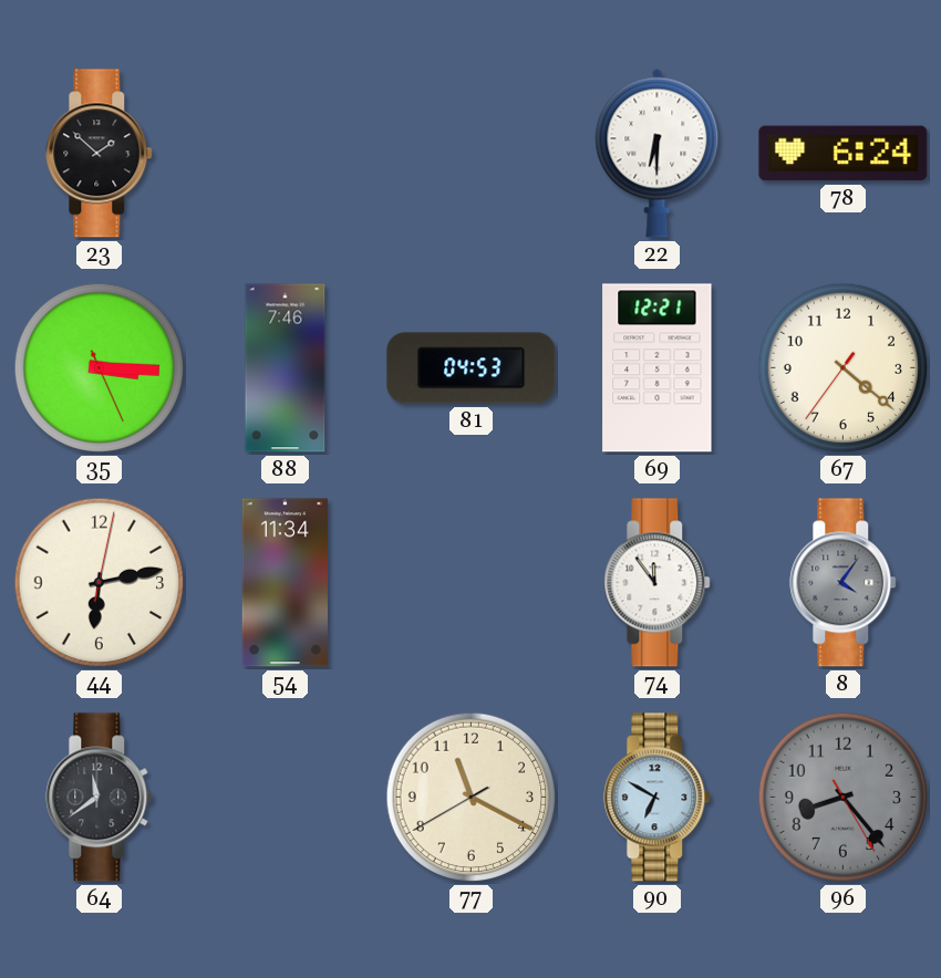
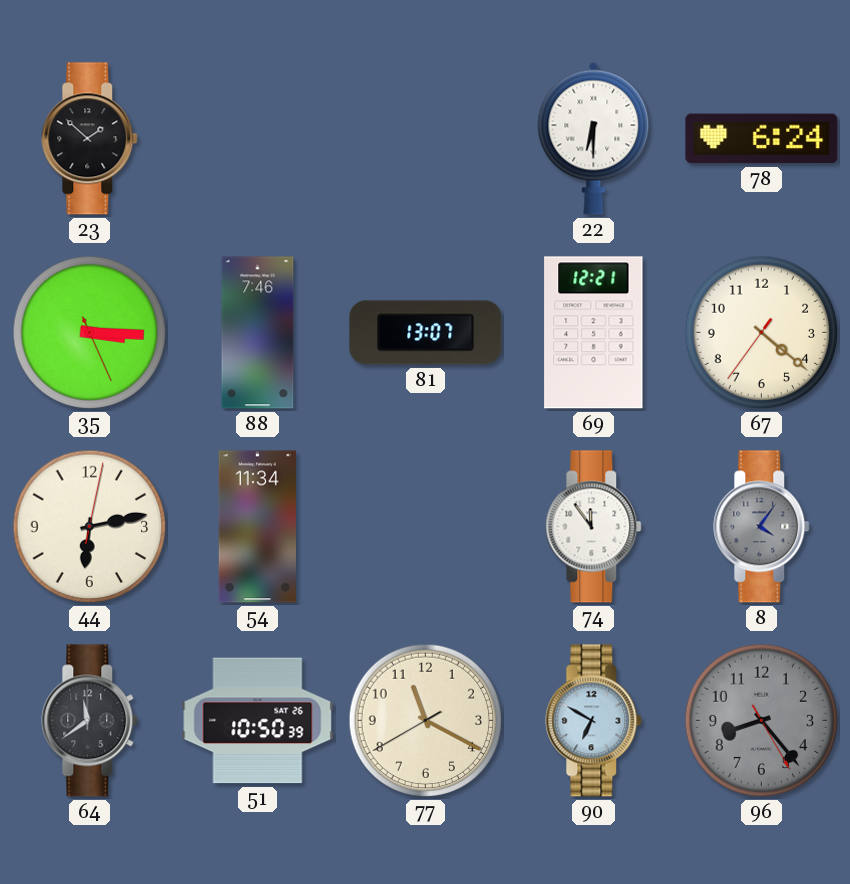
81: 04:53 -> 13:07 (426, 333)
51: none -> 10:50 (258, 721)
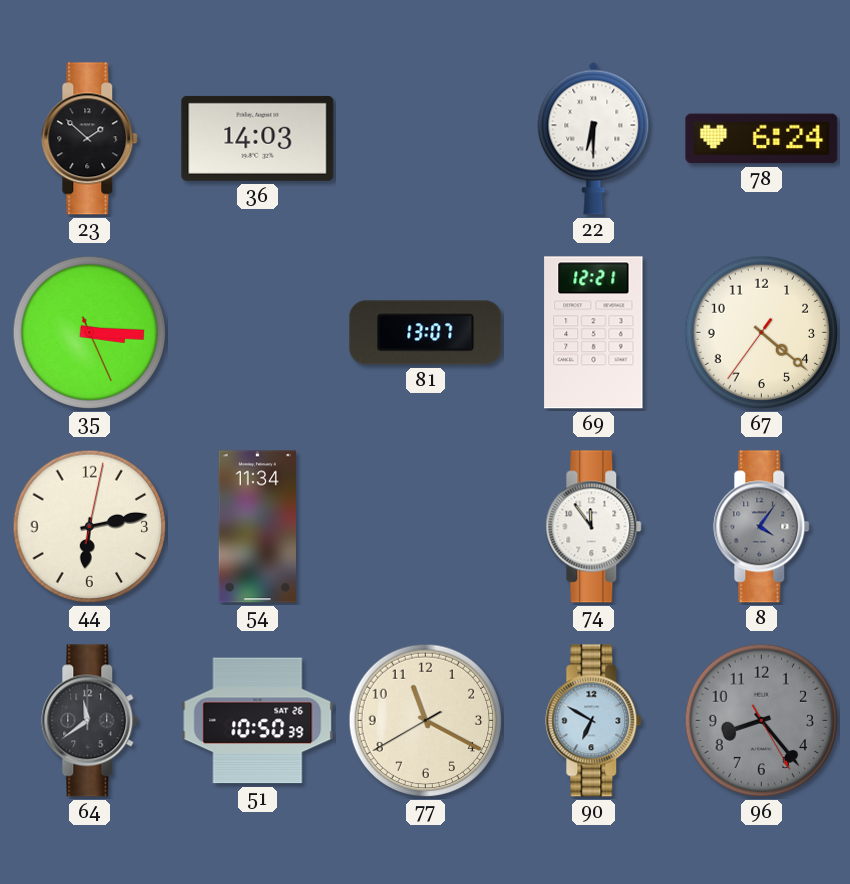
36: none -> 14:03 (258, 138)
88: 7:46 -> none (258, 333)
